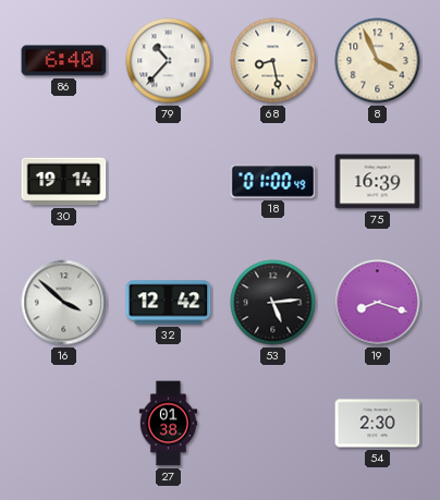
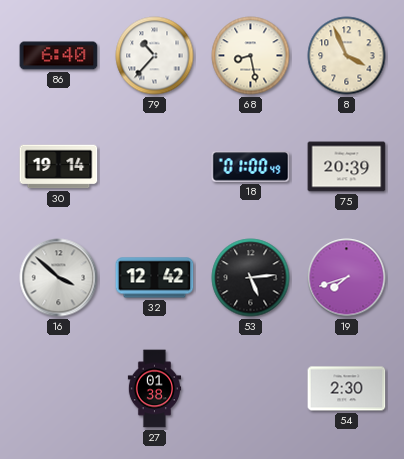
75: 16:39 -> 20:39 (347, 167)
19: 8:18 -> 7:42 (347, 278)
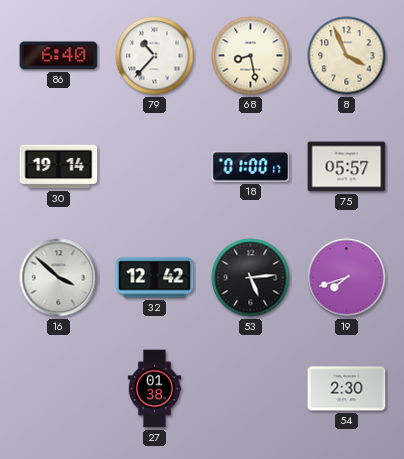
18: 01:00:49 -> 01:00:17 (251, 167)
75: 20:39 -> 05:57 (347, 167)
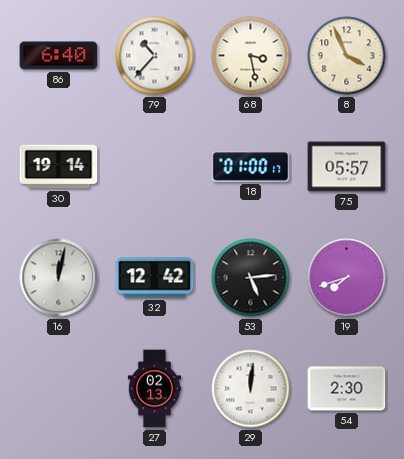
68: 8:28 -> 3:28 (251, 56)
16: 3:52 -> 12:02 (59, 278)
27: 01:38 -> 02:13 (155, 389)
29: none -> 12:01 (251, 389)
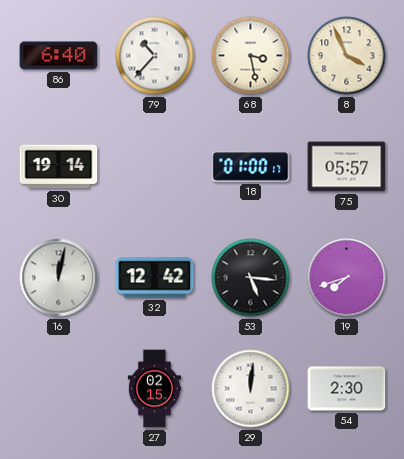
53: 5:14 -> 5:16 (251, 278)
27: 02:13 -> 02:15 (155, 389)
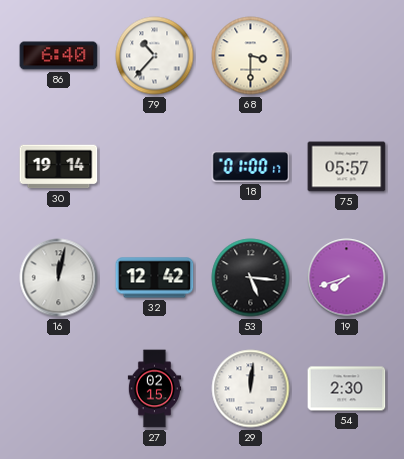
68: 3:28 -> 3:30 (251, 56)
8: 3:56 -> none (347, 56)
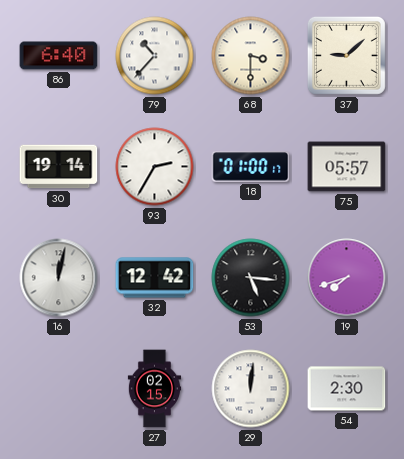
37: none -> 9:08 (346, 55)
93: none -> 2:35 (155, 167)
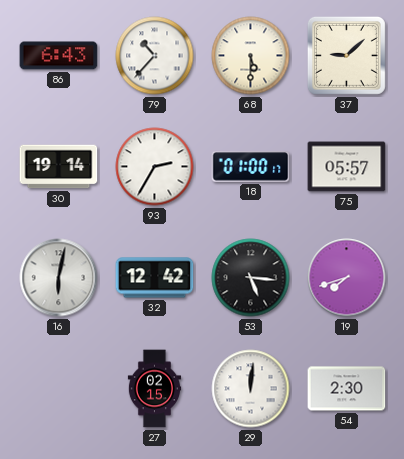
86: 6:40 -> 6:43 (59, 56)
68: 3:30 -> 5:30 (251, 56)
16: 12:02 -> 6:02 (59, 278)
